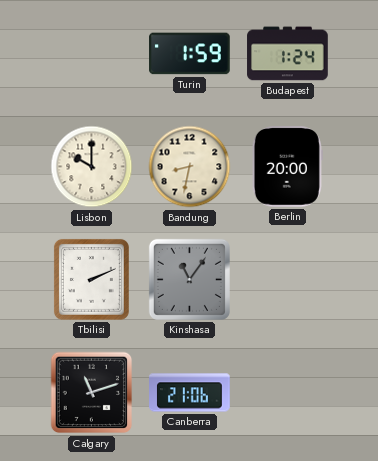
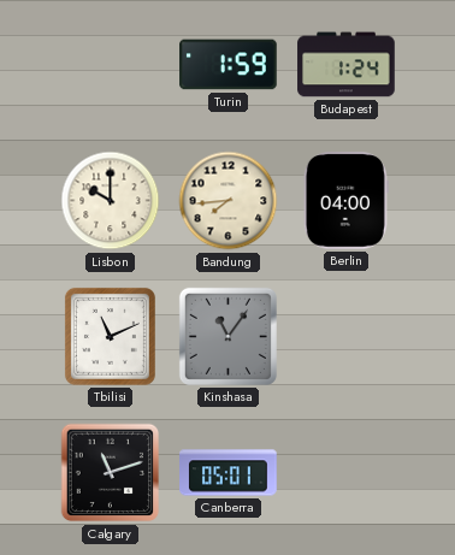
Bandung: 8:32 -> 7:44 (229, 201)
Berlin: 20:00 -> 04:00 (345, 201)
Tbilisi: 2:11 -> 11:11 (110, 336)
Canberra: 21:06 -> 05:01 (229, 473)
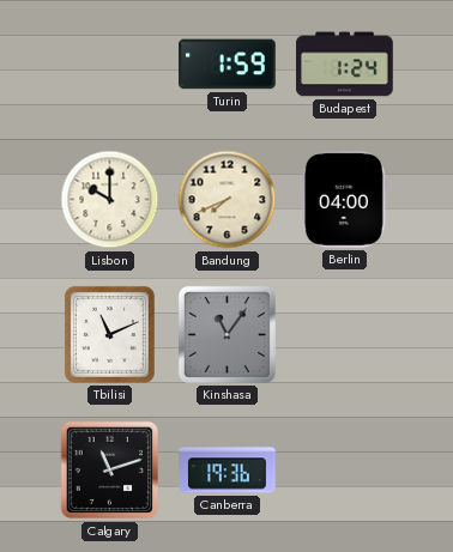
Bandung: 7:44 -> 7:41 (228, 200)
Canberra: 05:01 -> 19:36 (228, 471)
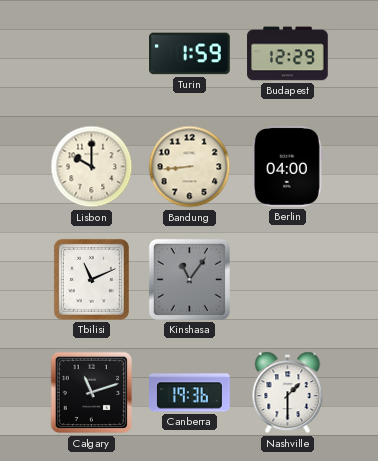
Budapest: 1:24 -> 12:29 (288, 54)
Bandung: 7:41 -> 8:44 (190, 167)
Nashville: none -> 1:30 (288, 393)
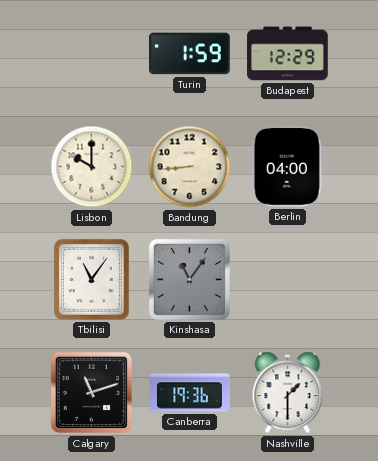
Tbilisi: 11:11 -> 11:06 (91, 279)
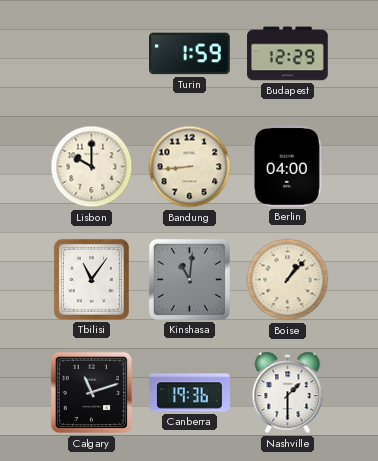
Kinshasa: 11:06 -> 11:01 (189, 279)
Boise: none -> 1:07 (288, 280)
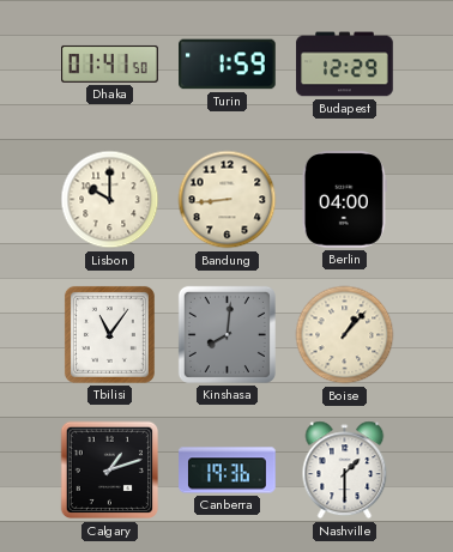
Dhaka: none -> 01:41 (110, 63)
Kinshasa: 11:01 -> 8:01 (226, 334)
Calgary: 11:12 -> 1:12 (110, 471)
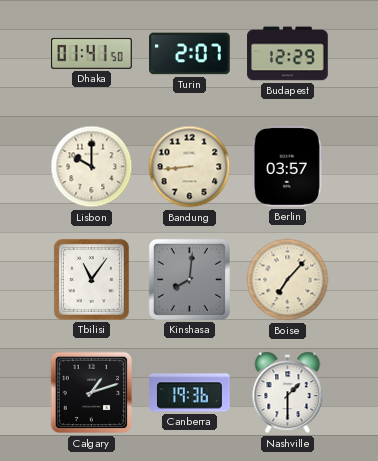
Turin: 1:59 -> 2:07 (190, 54)
Berlin: 04:00 -> 03:57 (287, 167)
Boise: 1:07 -> 7:07 (288, 280)
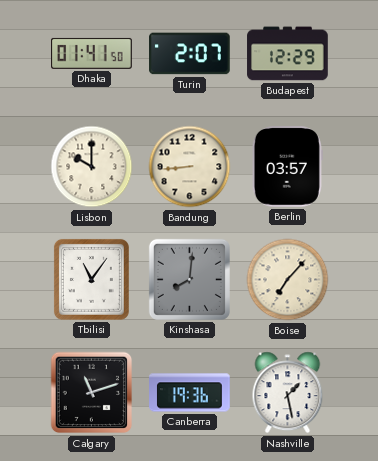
Calgary: 1:12 -> 11:12 (92, 393)
Nashville: 1:30 -> 1:28 (288, 393)
